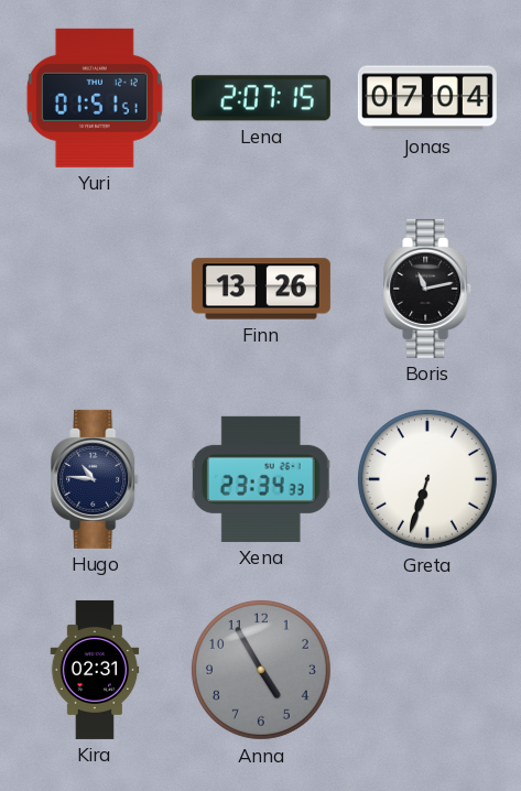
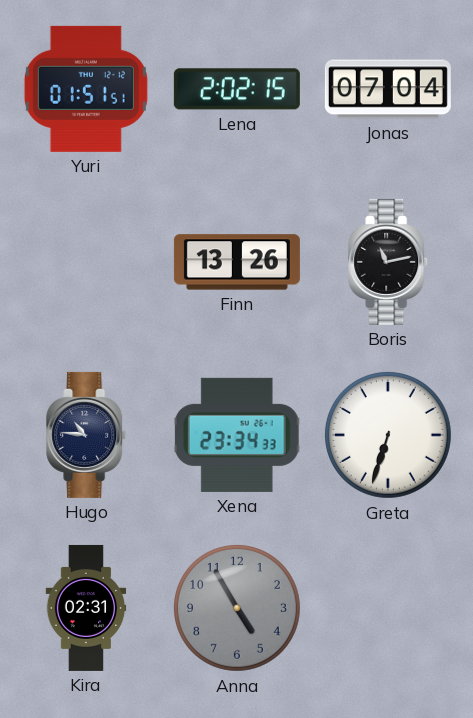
Lena: 2:07 -> 2:02 (237, 89)
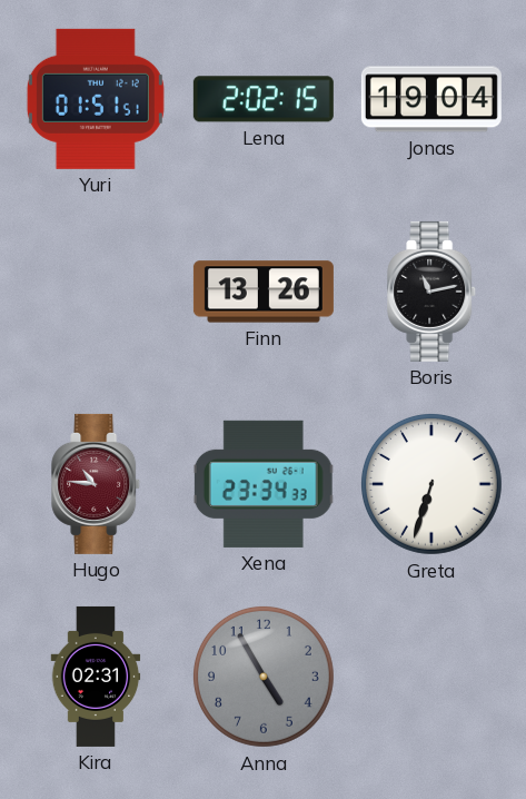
Jonas: 07:04 -> 19:04 (431, 99)
Hugo dial: navy -> burgundy (97, 484)
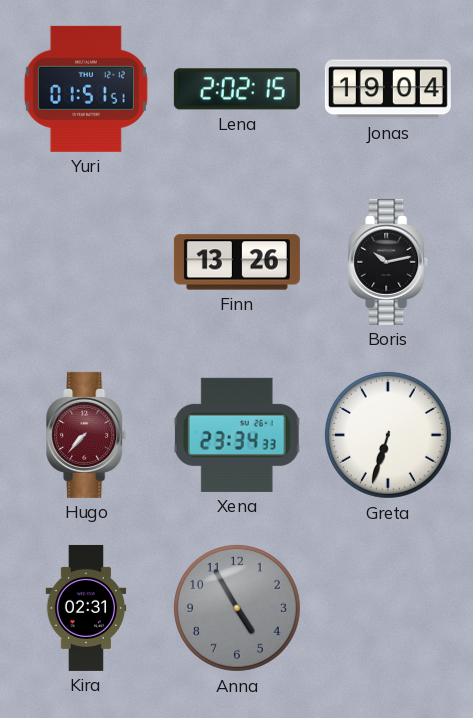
Boris: 11:13 -> 10:13 (389, 262)
Hugo: 10:46 -> 7:37 (87, 435)
